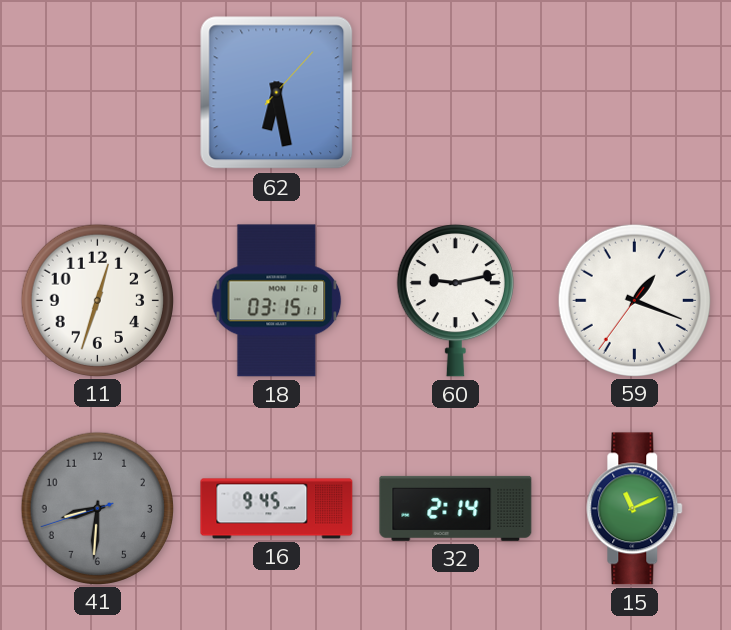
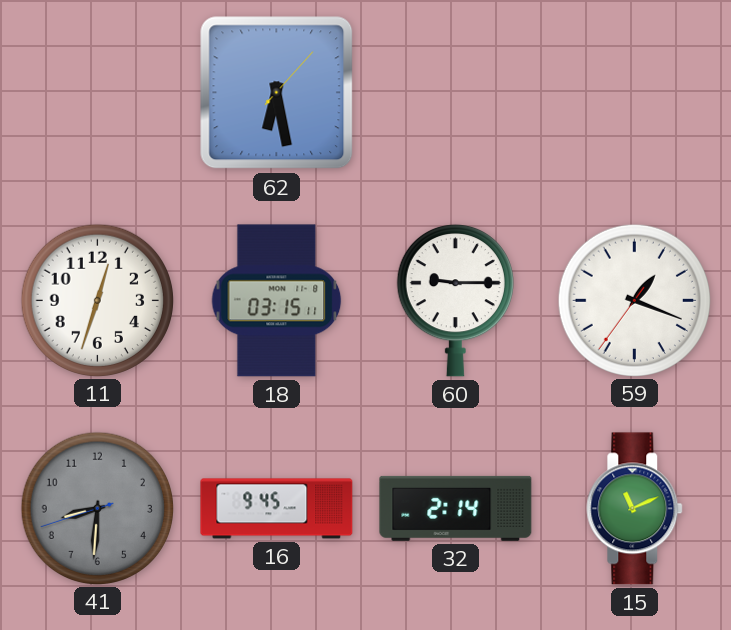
60: 9:13 -> 9:15 (455, 300)
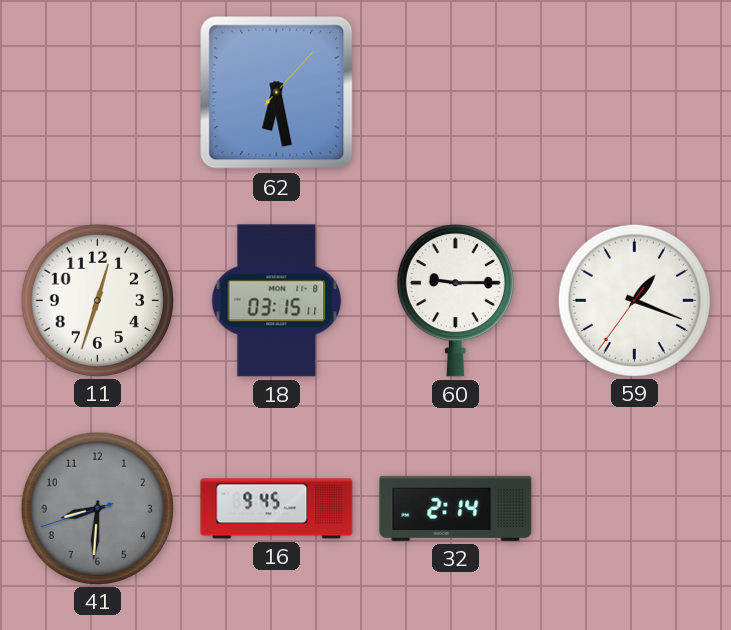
15: 11:11 -> none (635, 509)
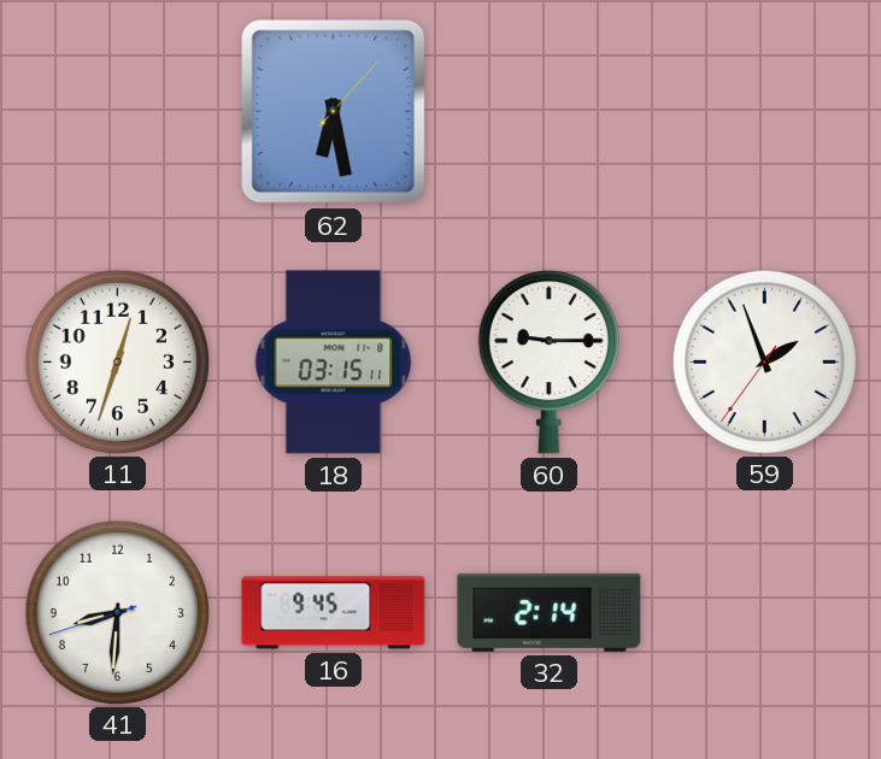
59: 1:18 -> 1:56 (764, 361)
41 dial: grey -> white (117, 612)
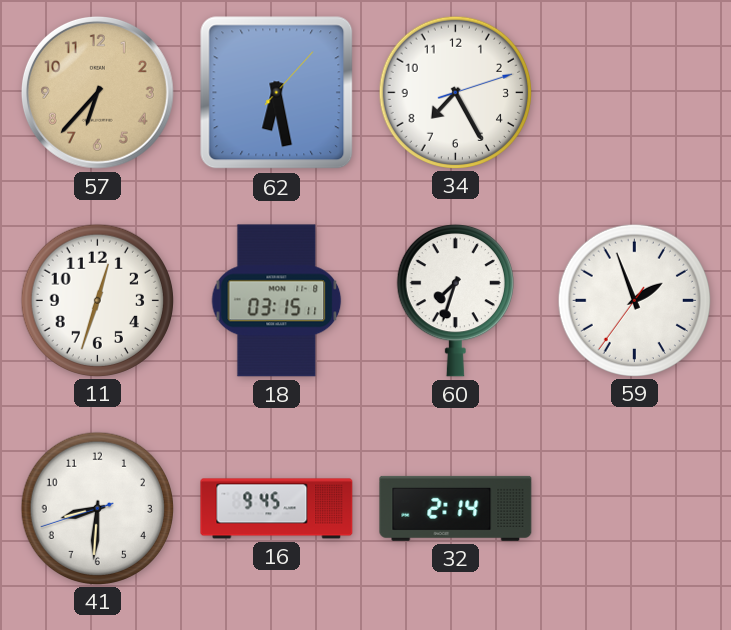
57: none -> 6:37 (97, 92)
34: none -> 7:25 (455, 92)
60: 9:15 -> 7:33 (455, 300)
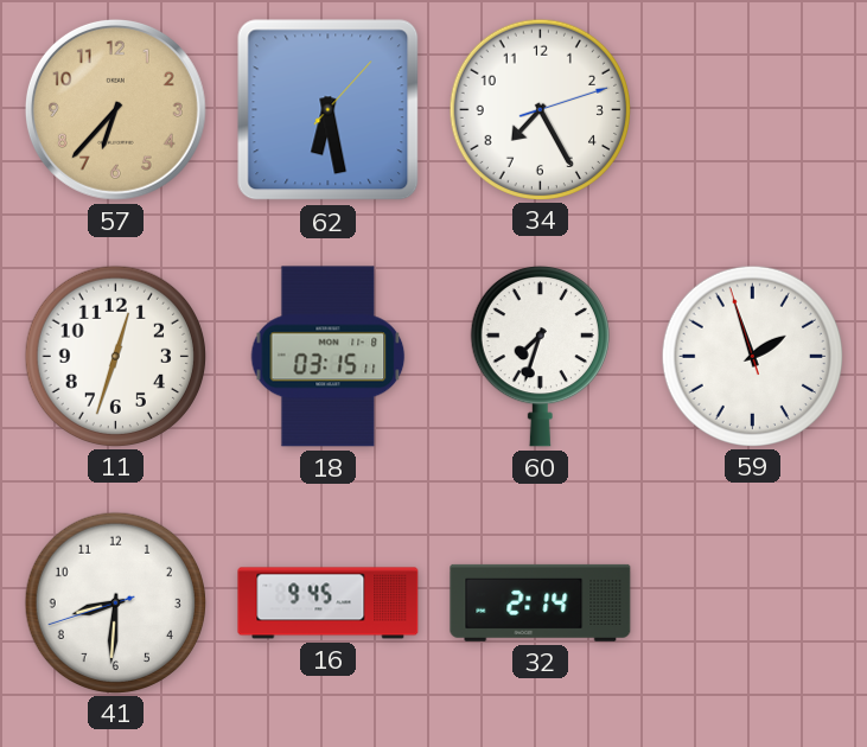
59: 1:56:36 -> 1:56:57 (752, 356)
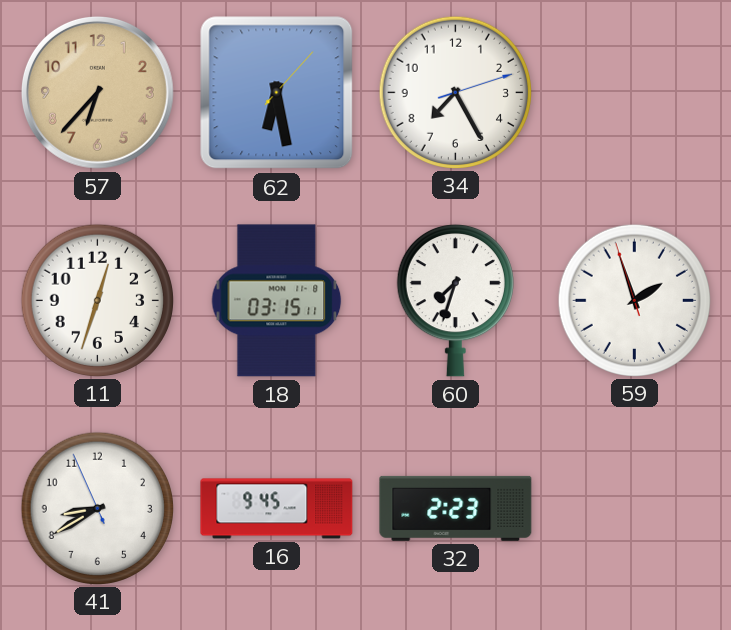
41: 8:30 -> 8:39 (97, 508)
32: 2:14 -> 2:23 (456, 508)
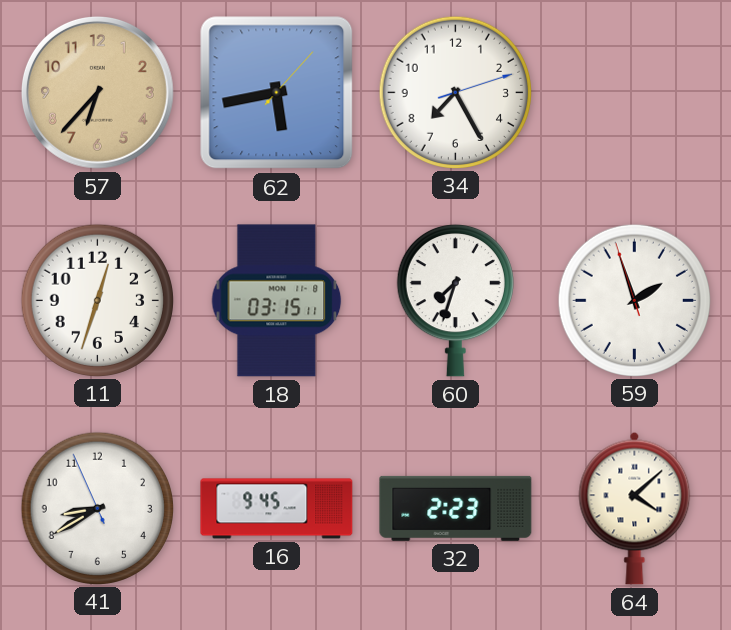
62: 6:28 -> 5:43 (277, 93)
64: none -> 4:08 (635, 508)
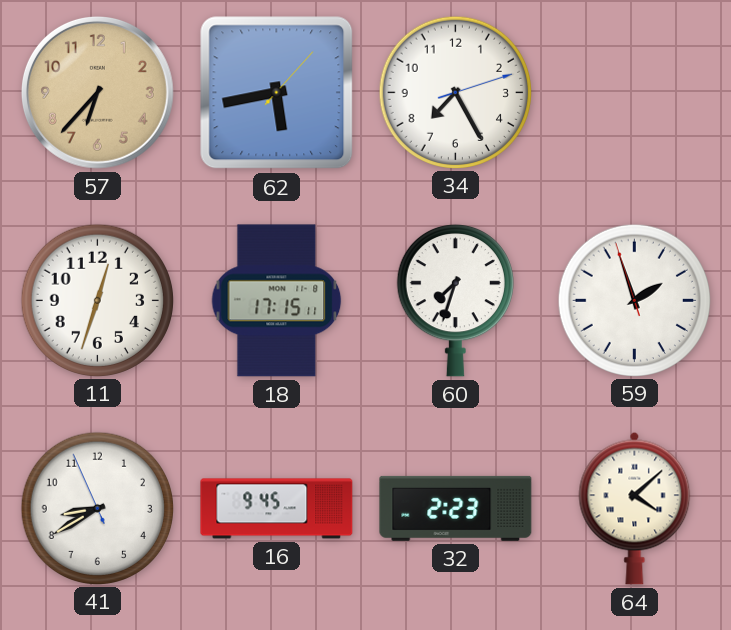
18: 03:15 -> 17:15 (277, 301)
